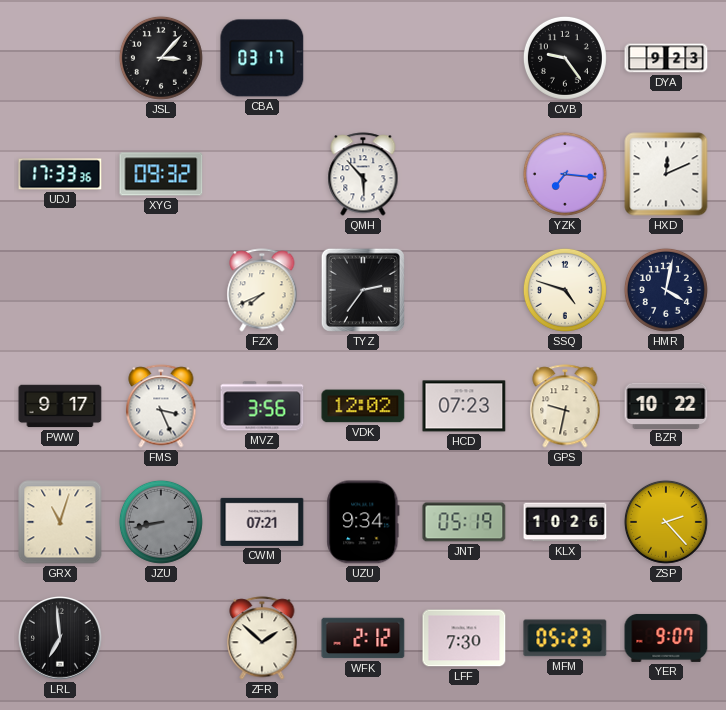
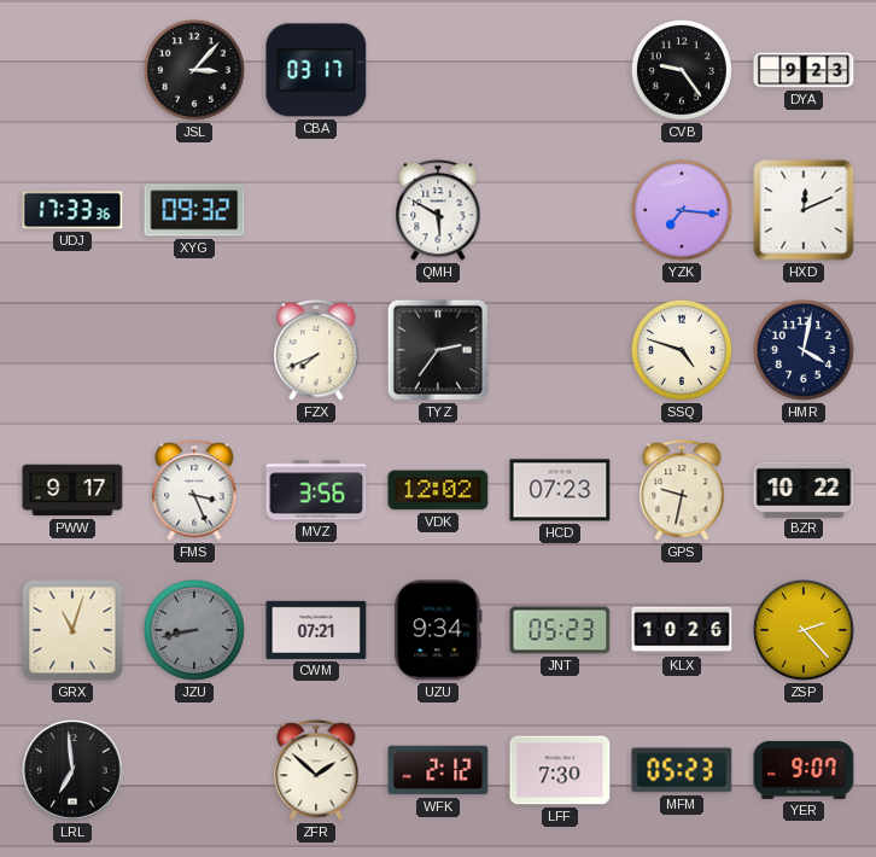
QMH: 5:53 -> 5:50 (438, 210)
JNT: 05:19 -> 05:23 (560, 630)
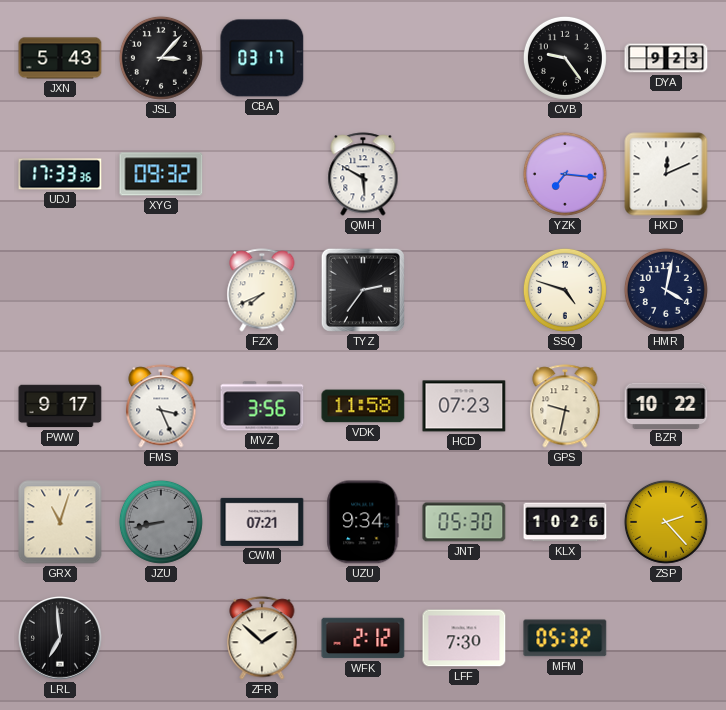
JXN: none -> 5:43 (60, 58)
VDK: 12:02 -> 11:58 (363, 406)
JNT: 05:23 -> 05:30 (464, 522)
MFM: 05:23 -> 05:32 (565, 638)
YER: 9:07 -> none (804, 770)
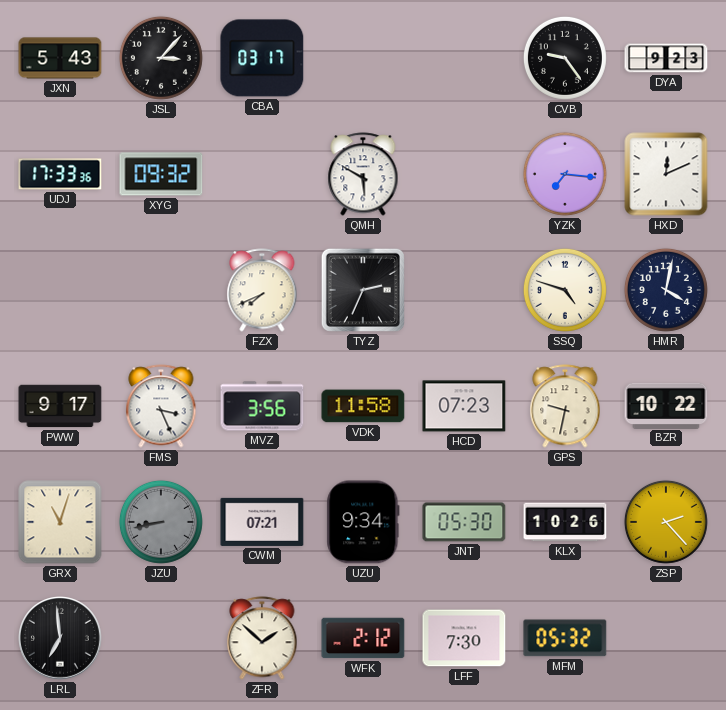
TYZ: 2:36 -> 2:34 (363, 290)
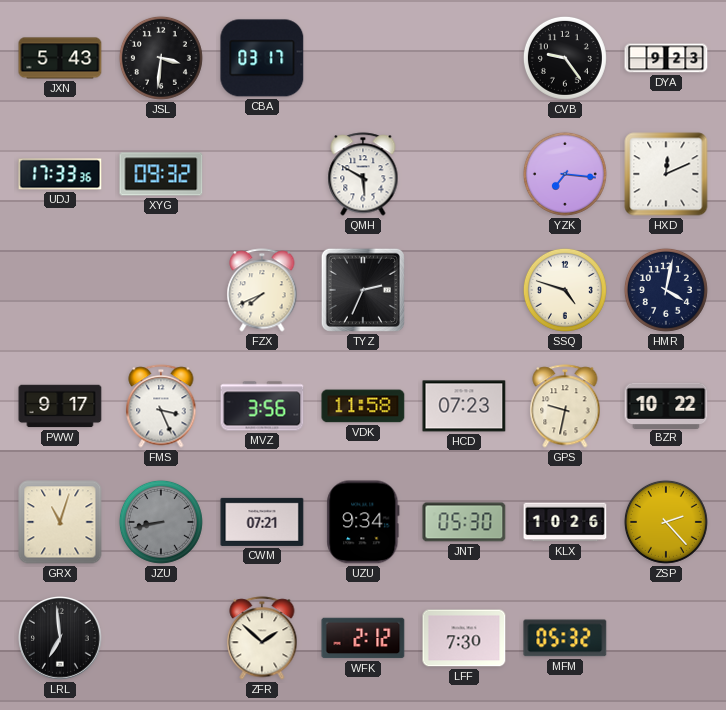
JSL: 3:07 -> 3:31 (161, 58)
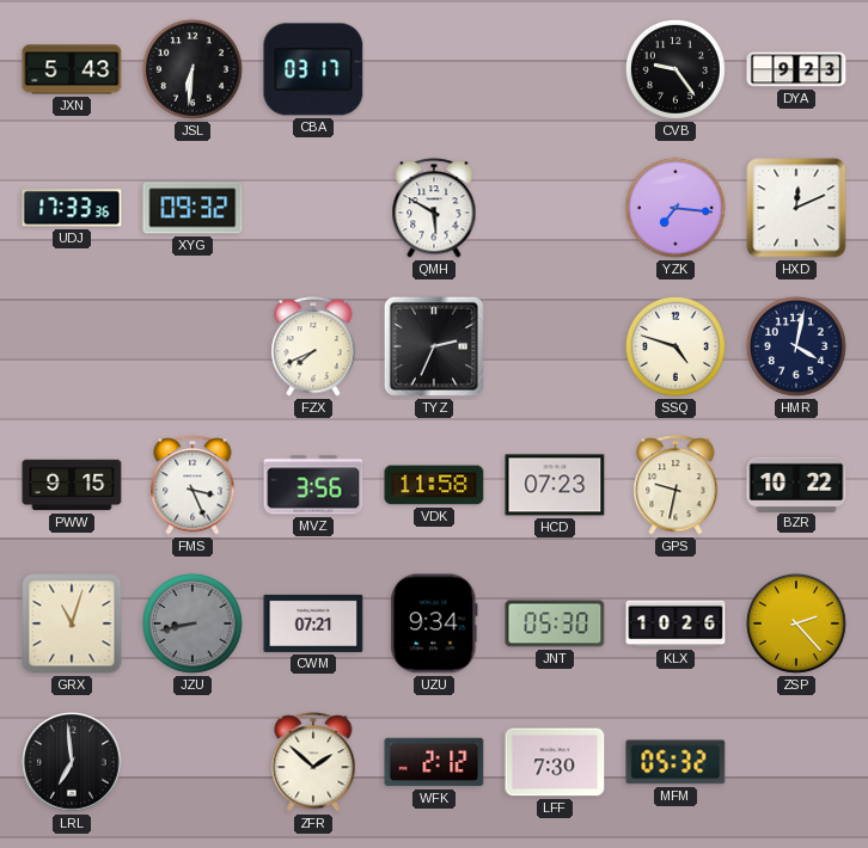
JSL: 3:31 -> 6:31 (192, 69)
PWW: 9:17 -> 9:15 (72, 485)
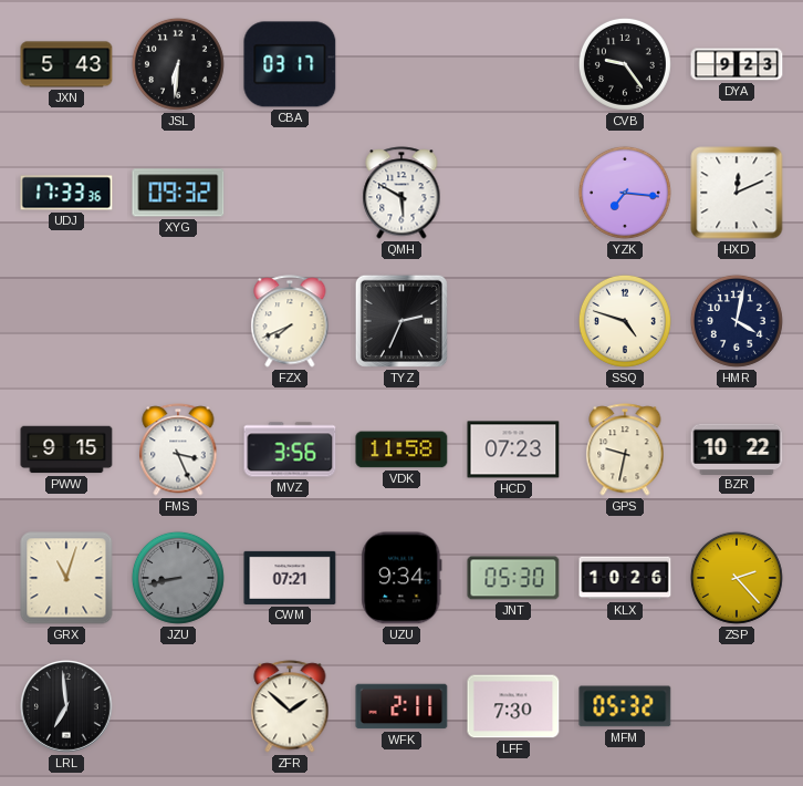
WFK: 2:12 -> 2:11 (401, 706)
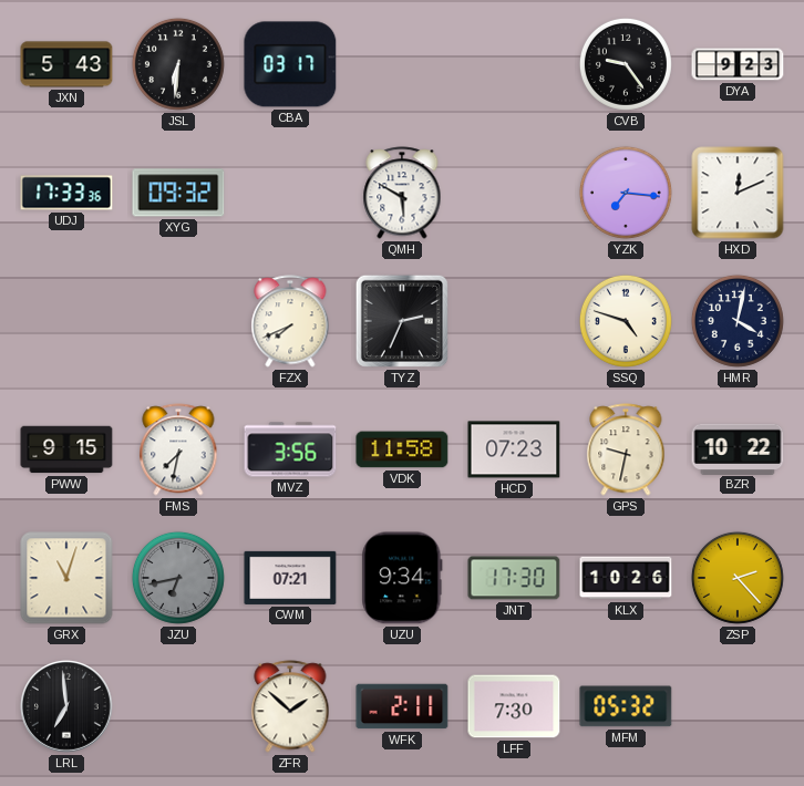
FMS: 3:26 -> 7:32 (178, 449)
JZU: 8:43 -> 6:43 (178, 578)
JNT: 05:30 -> 17:30 (514, 578)
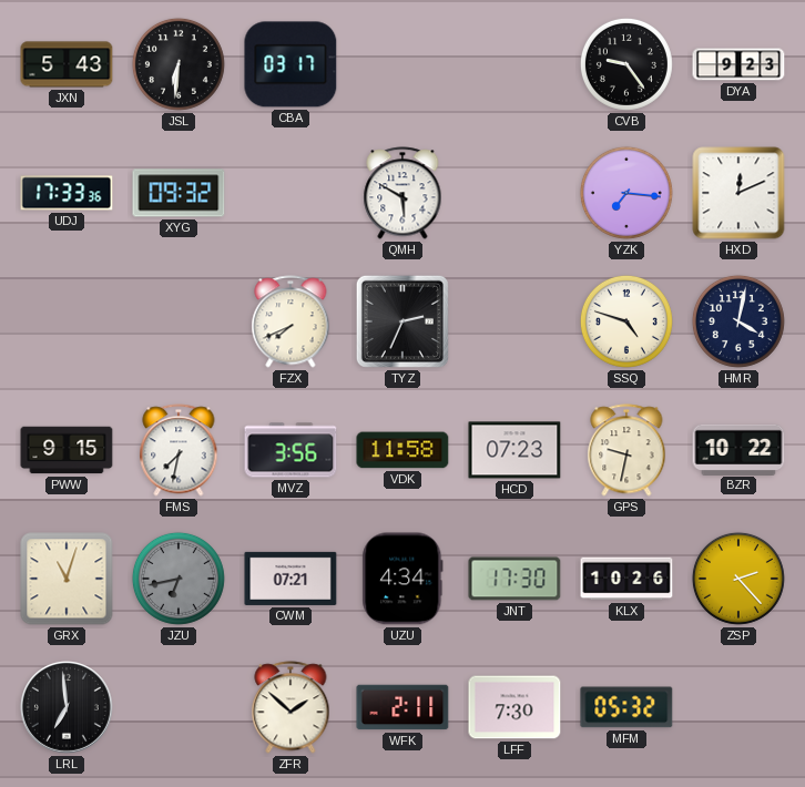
UZU: 9:34 -> 4:34 (402, 579)
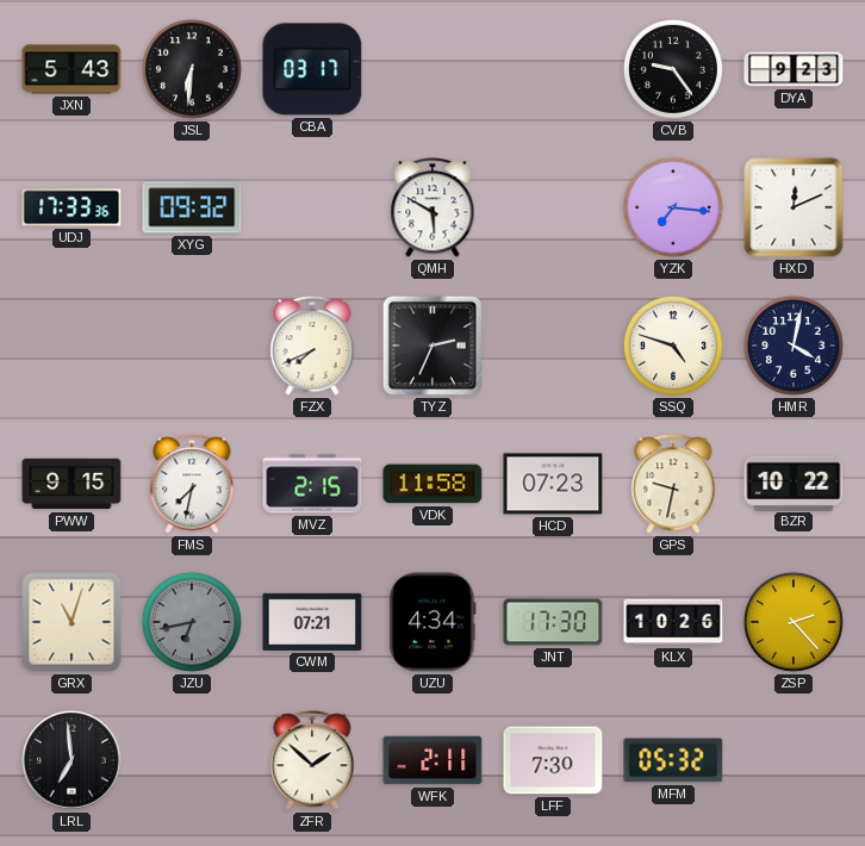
MVZ: 3:56 -> 2:15 (312, 484)
